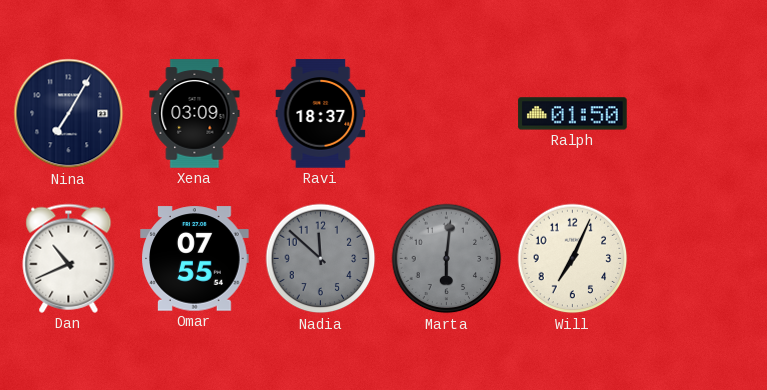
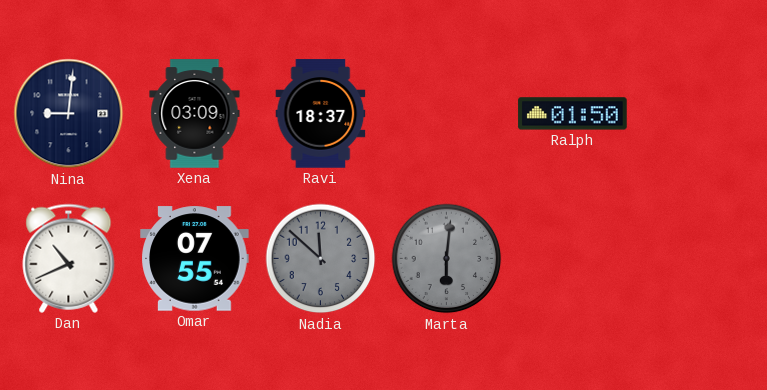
Nina: 7:05 -> 9:01 (69, 114)
Will: 7:04 -> none (573, 259)
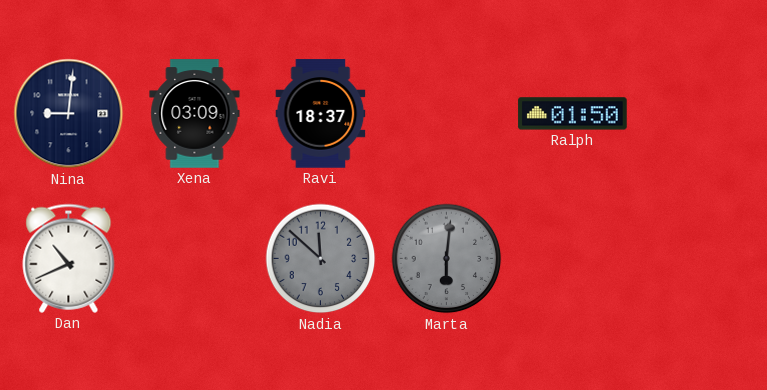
Omar: 07:55 -> none (195, 259)
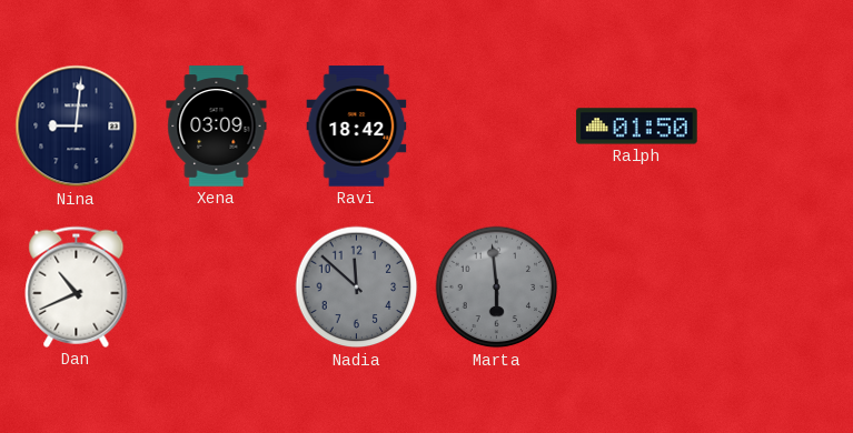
Ravi: 18:37 -> 18:42 (357, 127)
Marta: 6:01 -> 5:59 (497, 288)
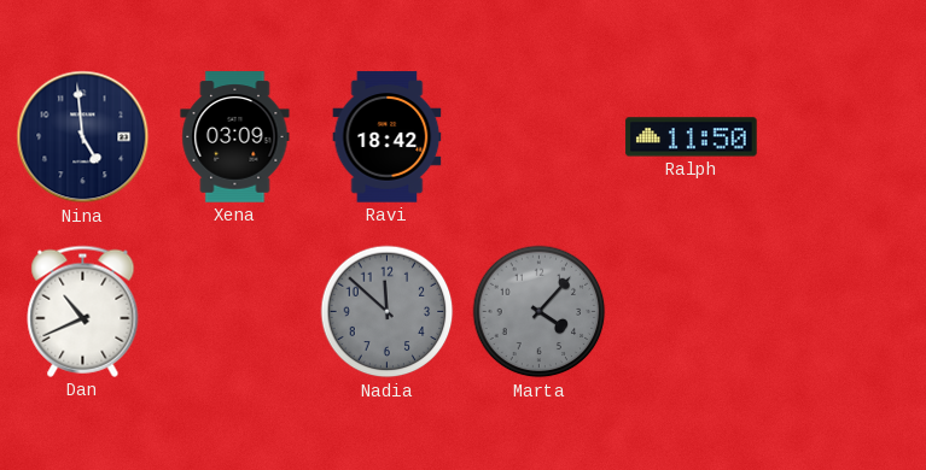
Nina: 9:01 -> 4:59 (83, 137)
Ralph: 01:50 -> 11:50 (692, 137)
Marta: 5:59 -> 4:07 (540, 312)
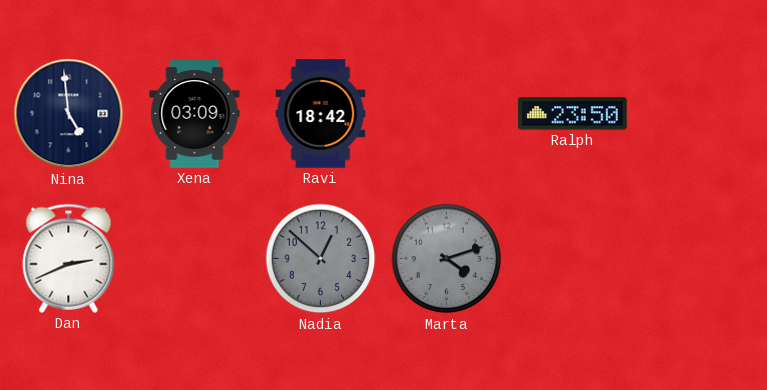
Ralph: 11:50 -> 23:50 (573, 114)
Dan: 10:41 -> 2:41 (69, 258)
Nadia: 11:52 -> 12:52 (321, 259)
Marta: 4:07 -> 4:12 (447, 259)
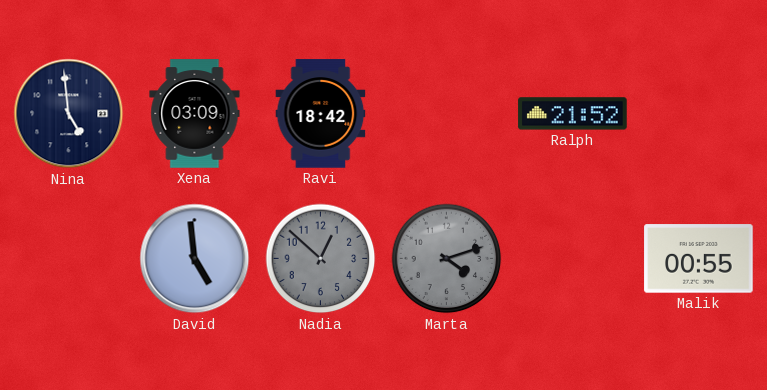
Ralph: 23:50 -> 21:52 (573, 114)
Dan: 2:41 -> none (69, 258)
David: none -> 4:59 (195, 259)
Malik: none -> 00:55 (699, 259)
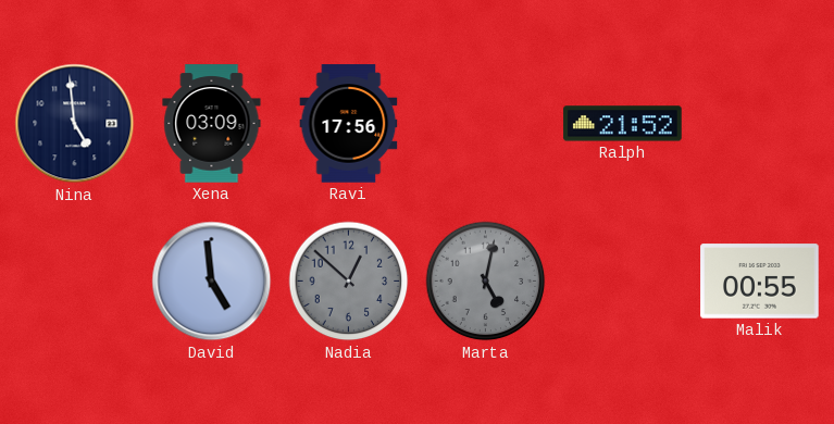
Ravi: 18:42 -> 17:56 (349, 124)
Marta: 4:12 -> 5:02 (486, 282)
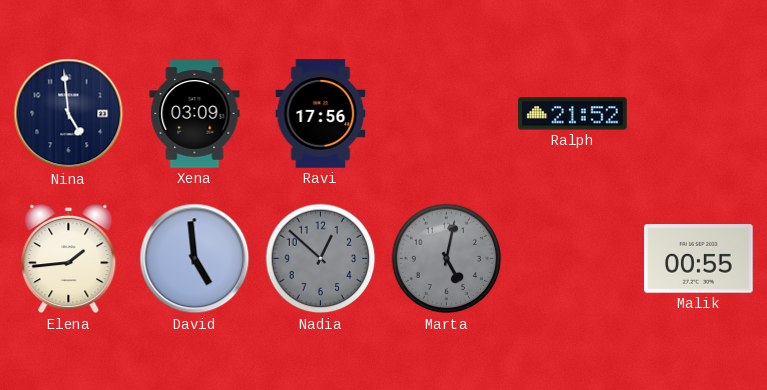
Elena: none -> 1:44 (69, 259)
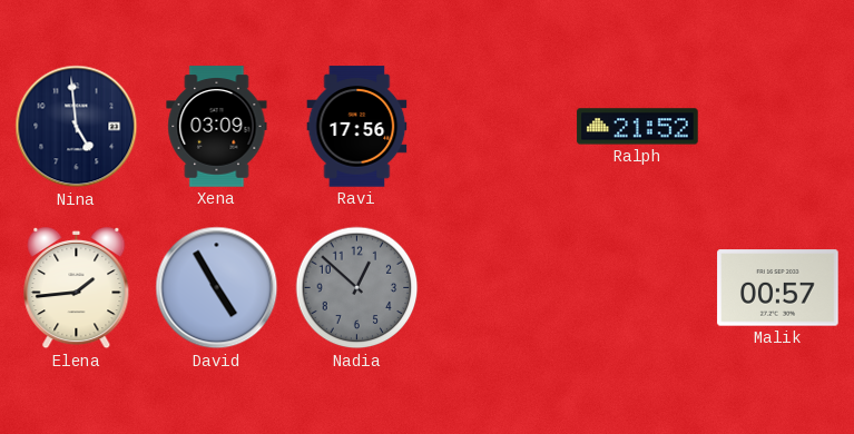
David: 4:59 -> 4:55 (217, 288)
Marta: 5:02 -> none (447, 259)
Malik: 00:55 -> 00:57 (778, 288)
